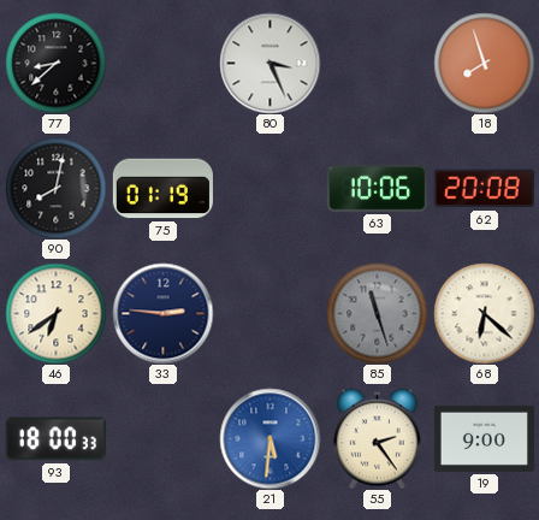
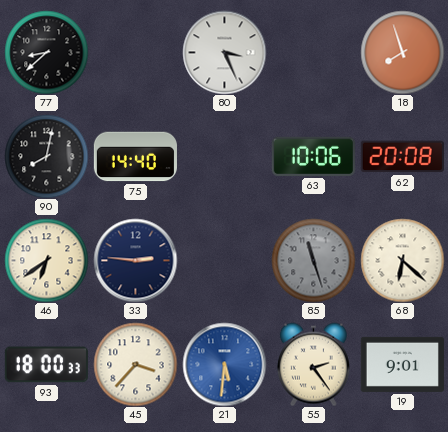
75: 01:19 -> 14:40 (135, 157)
45: none -> 3:37 (135, 364)
19: 9:00 -> 9:01 (402, 364)
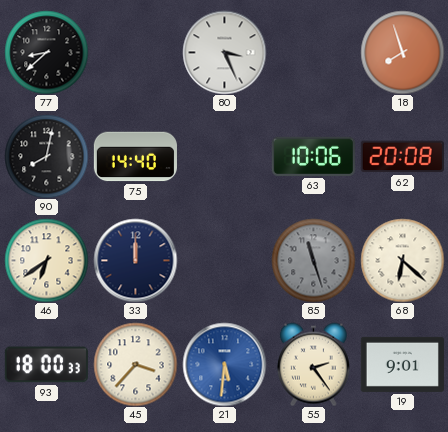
33: 2:46 -> 12:00 (135, 260)
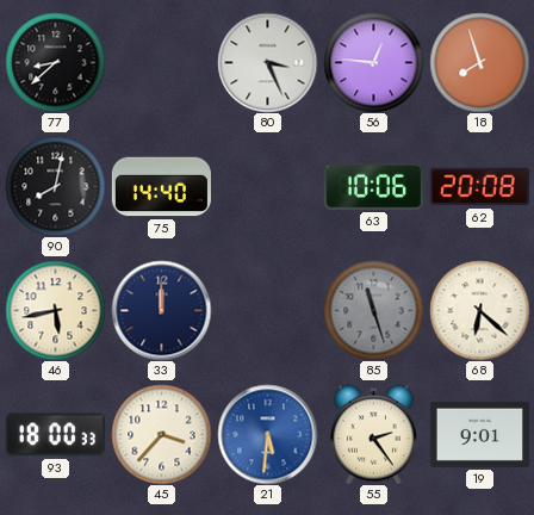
56: none -> 12:46 (373, 62)
46: 6:39 -> 5:43 (55, 310)
